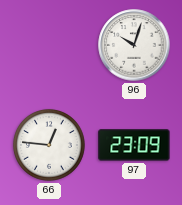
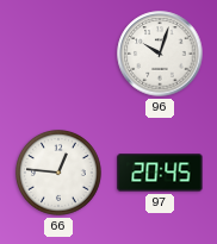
97: 23:09 -> 20:45 (160, 173)
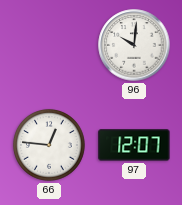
96: 10:03 -> 10:01 (134, 45)
97: 20:45 -> 12:07 (134, 145)
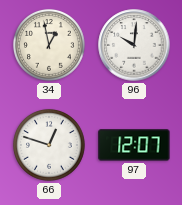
34: none -> 12:58 (49, 45)
66: 12:46 -> 12:48 (49, 145)
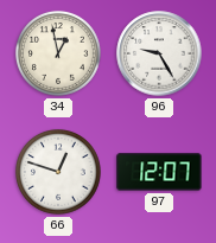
96: 10:01 -> 9:25 (159, 53)
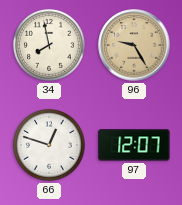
34: 12:58 -> 7:58 (49, 45)
96 dial: white -> champagne (134, 45)
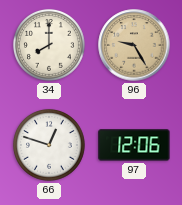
34: 7:58 -> 8:00 (49, 45)
97: 12:07 -> 12:06 (134, 145)
